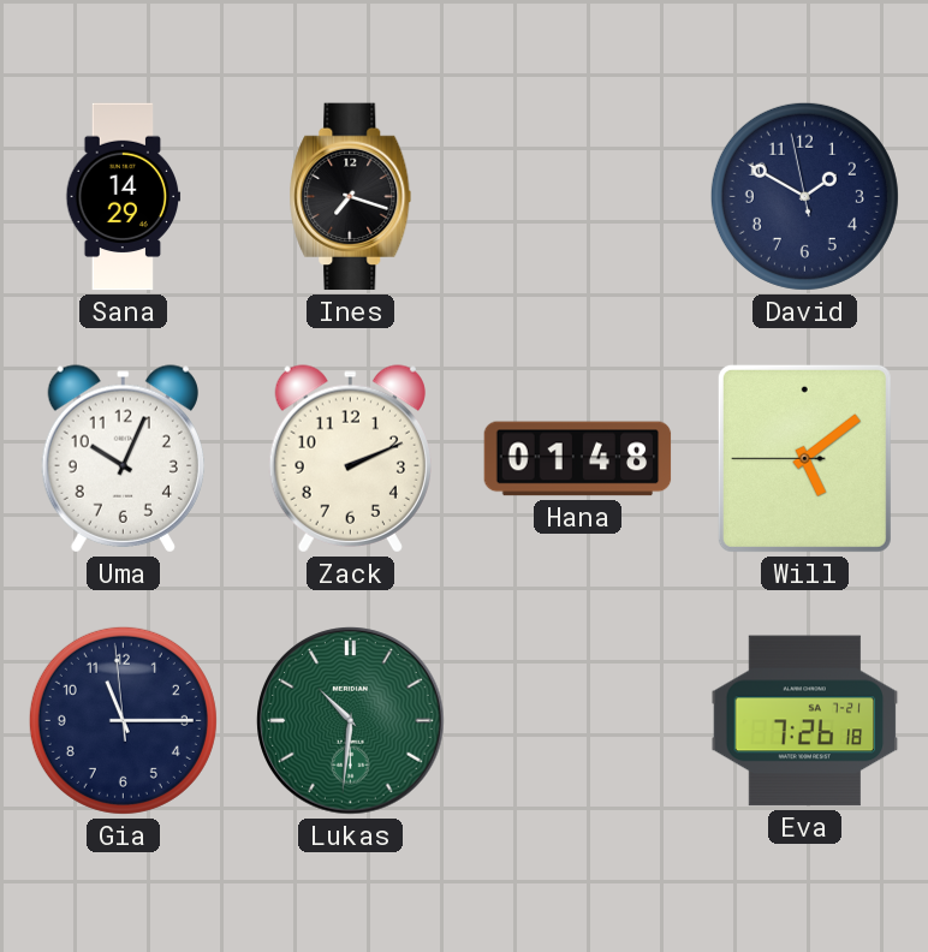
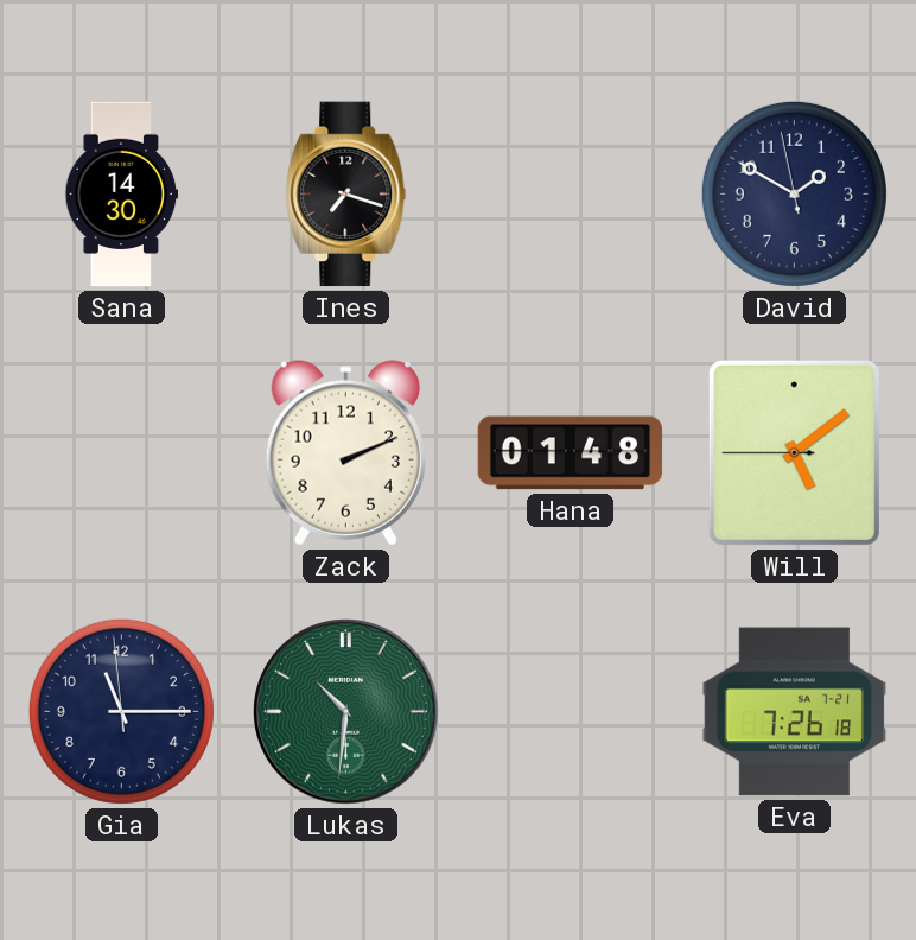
Sana: 14:29 -> 14:30 (122, 195)
Uma: 10:04 -> none (123, 459)
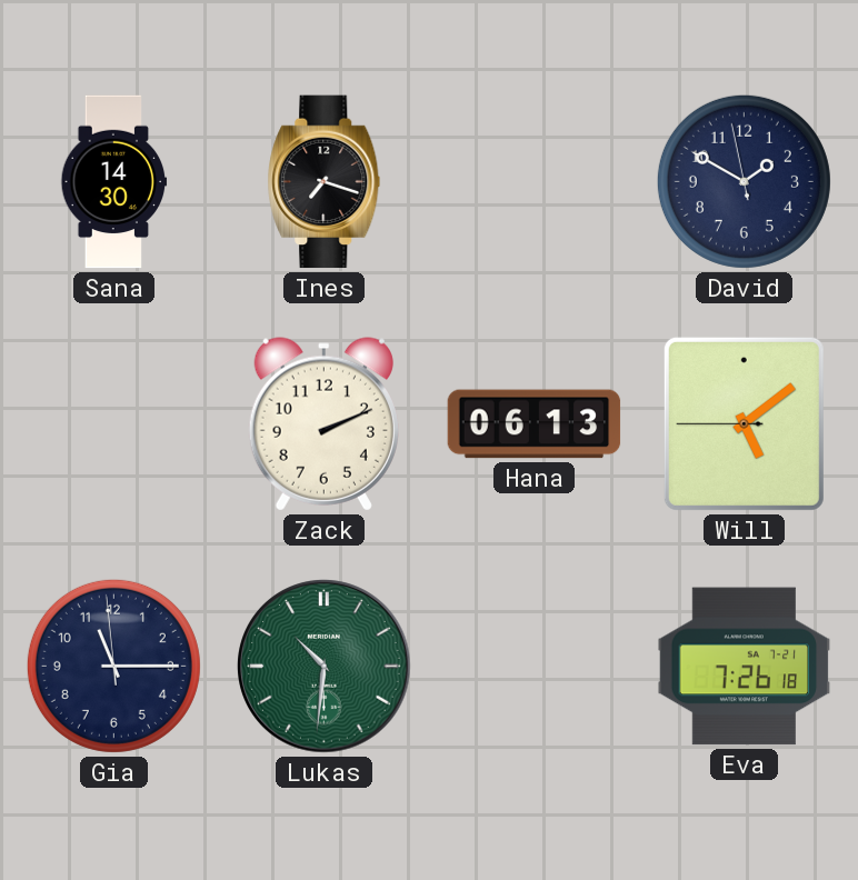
Hana: 01:48 -> 06:13 (535, 424)
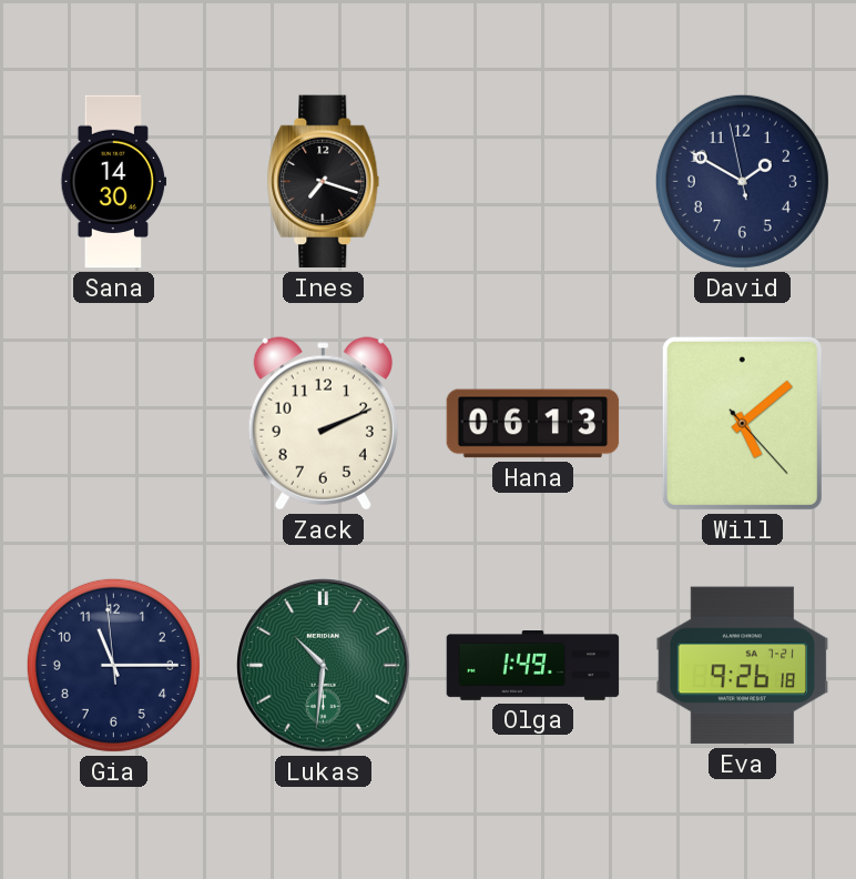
Will: 5:08:45 -> 5:08:23 (742, 423)
Olga: none -> 1:49 (533, 666)
Eva: 7:26 -> 9:26 (743, 666)
